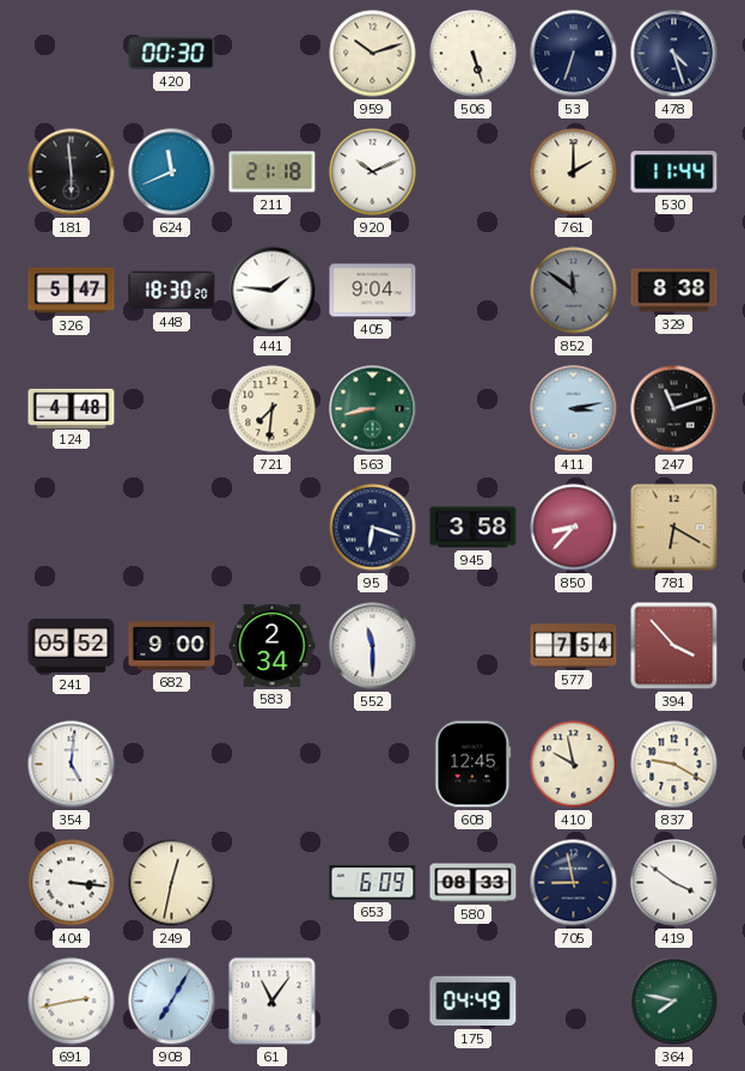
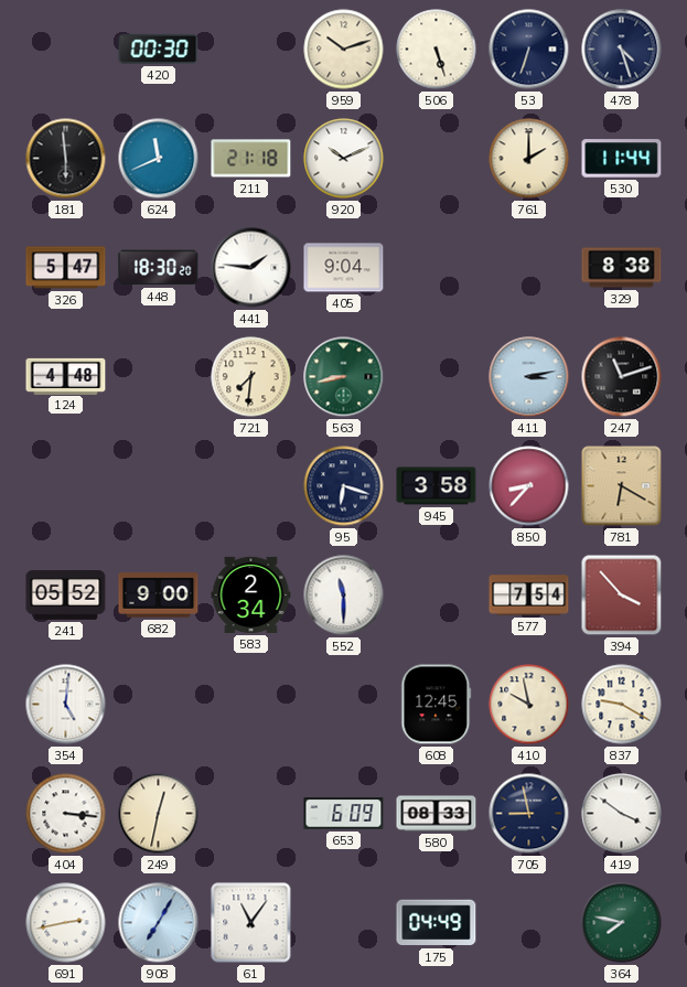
852: 11:51 -> none (574, 291)
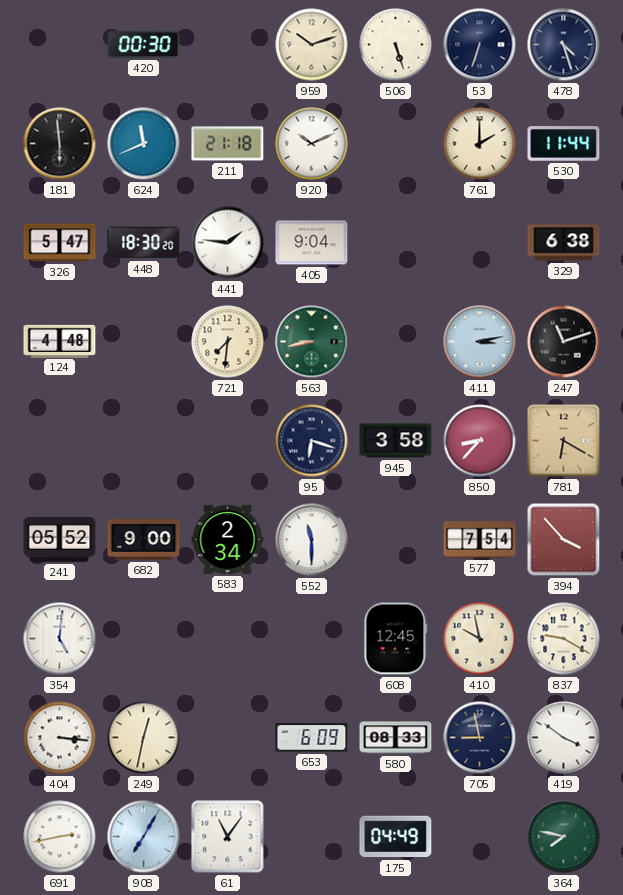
329: 8:38 -> 6:38 (564, 243)
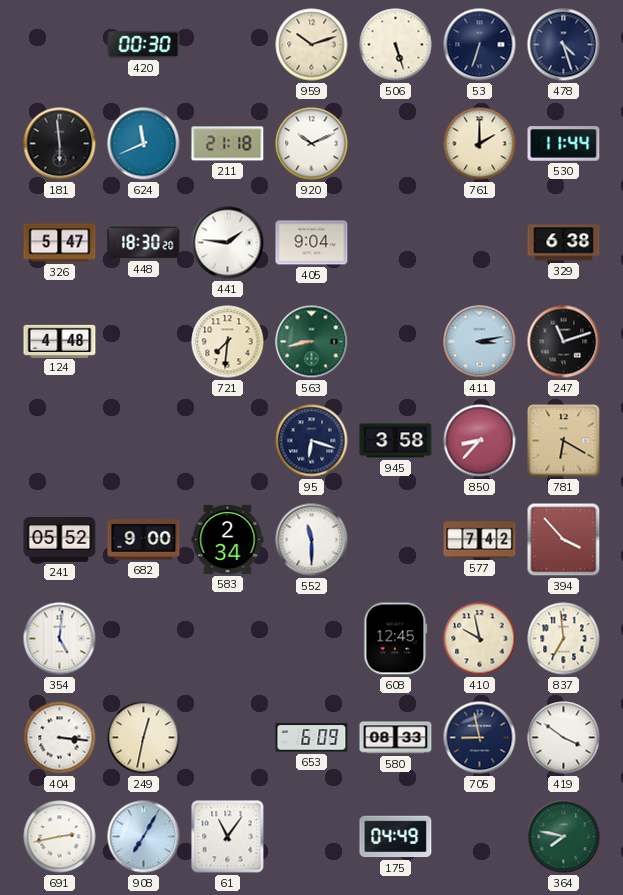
577: 7:54 -> 7:42 (480, 540)
837: 9:20 -> 6:59 (564, 639)
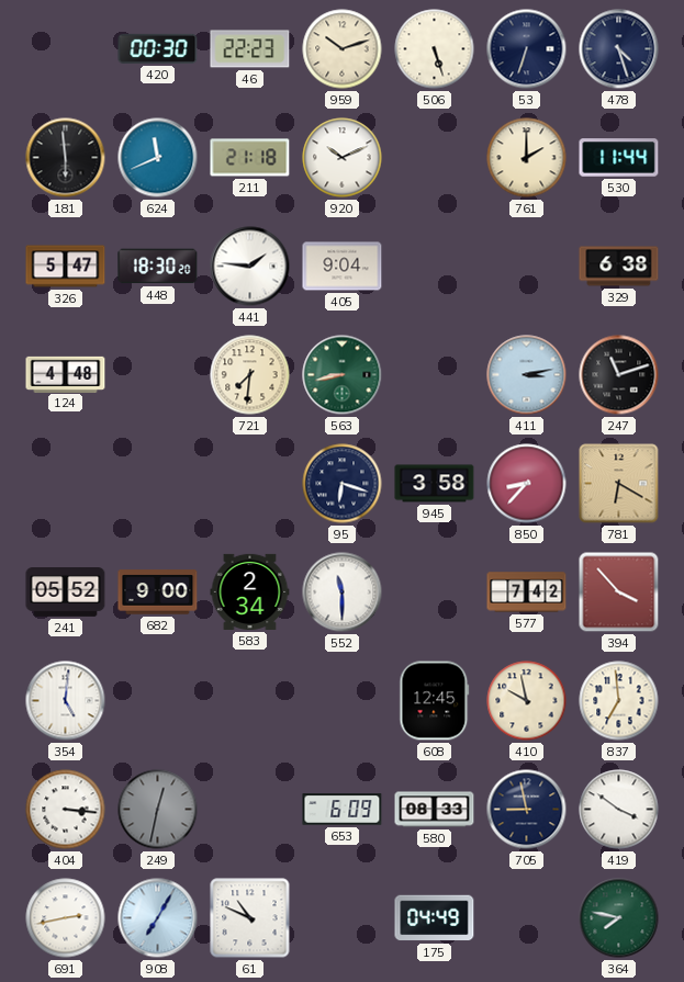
46: none -> 22:23 (250, 49)
249 dial: cream -> grey (158, 810)
61: 11:06 -> 10:49 (250, 918)
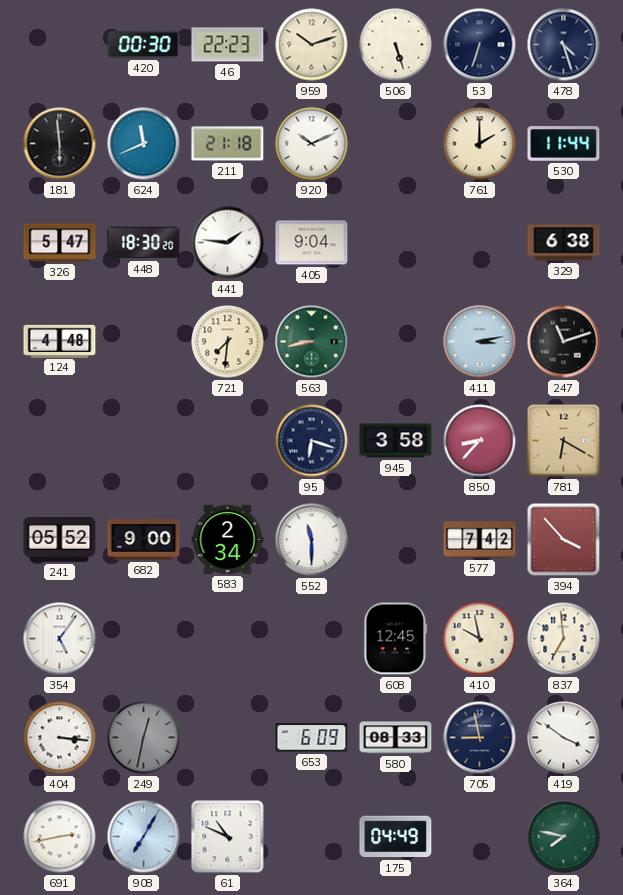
354: 5:01 -> 5:06 (60, 639)
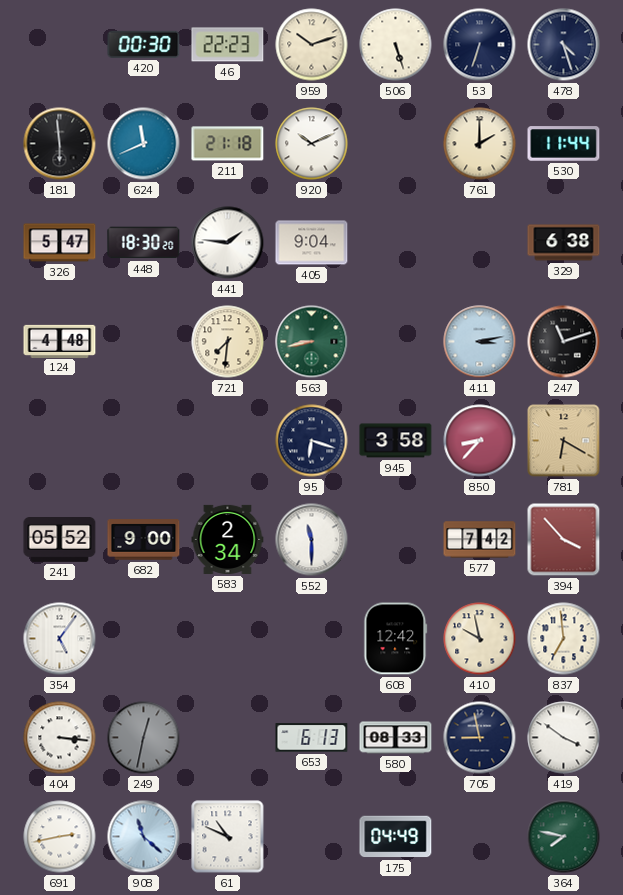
608: 12:45 -> 12:42 (396, 639)
653: 6:09 -> 6:13 (312, 738)
908: 7:05 -> 11:22 (144, 837)
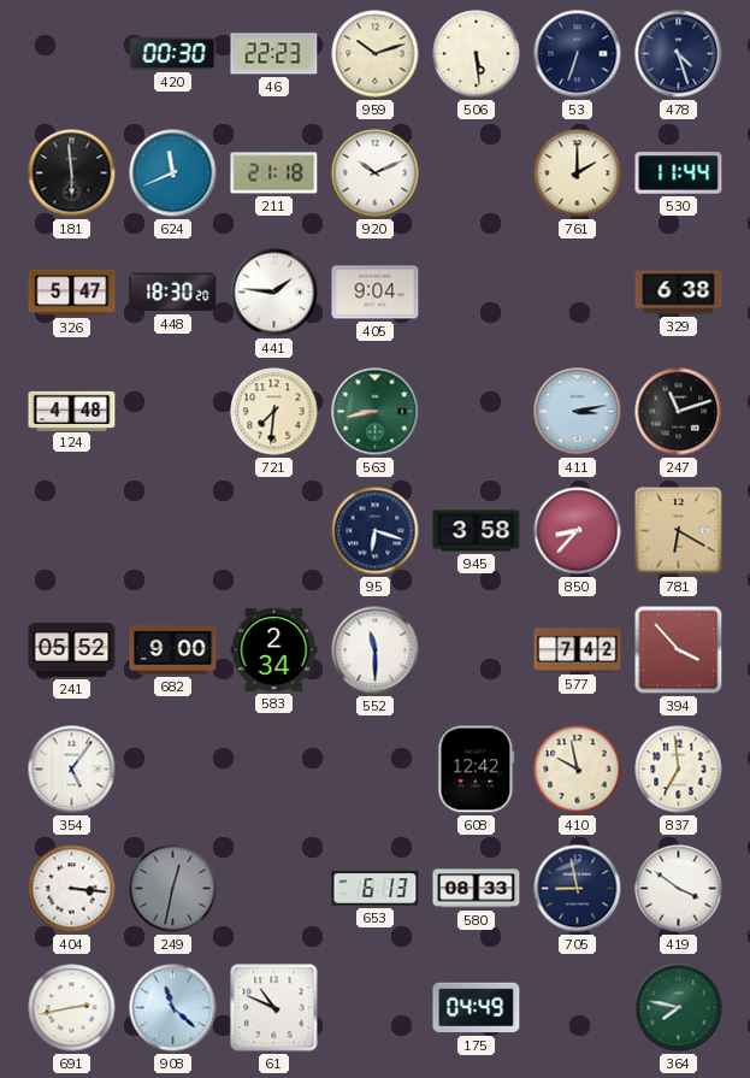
506: 5:27 -> 5:29 (477, 54)
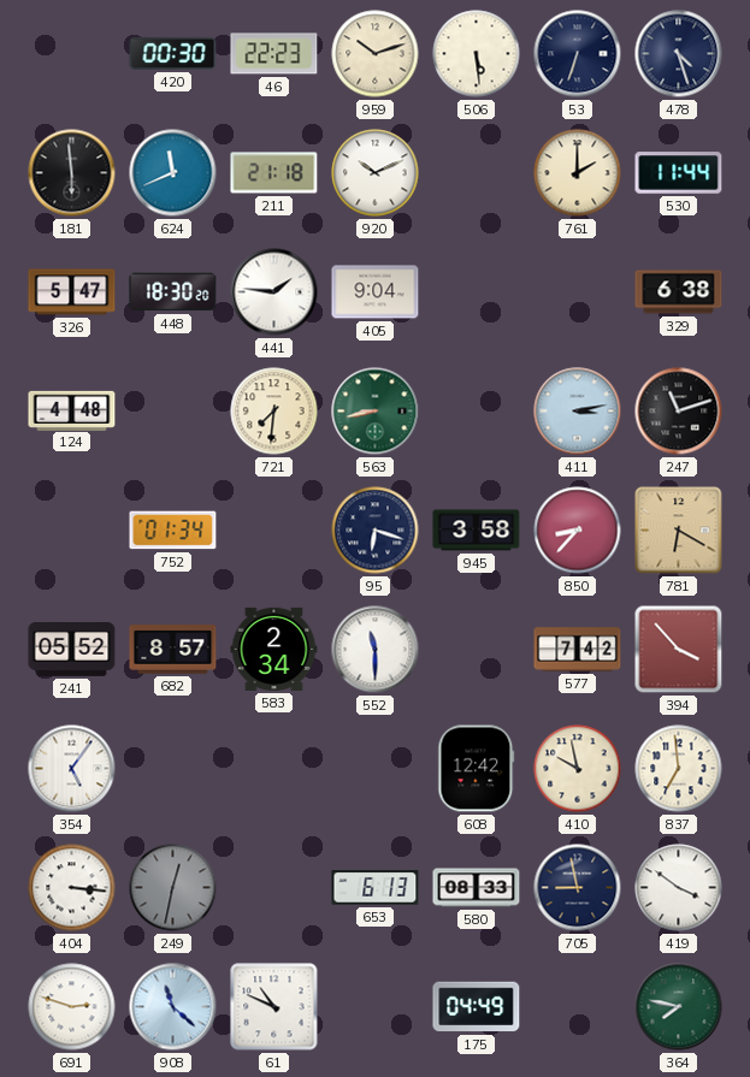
752: none -> 01:34 (173, 531)
682: 9:00 -> 8:57 (173, 650)
691: 2:43 -> 2:48 (72, 1007)
